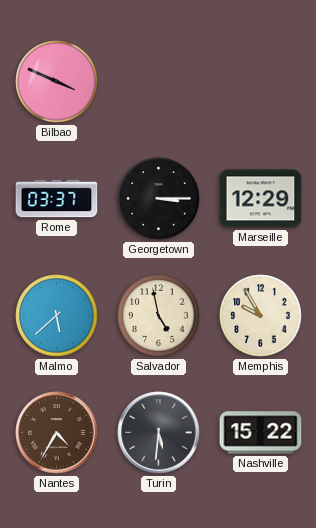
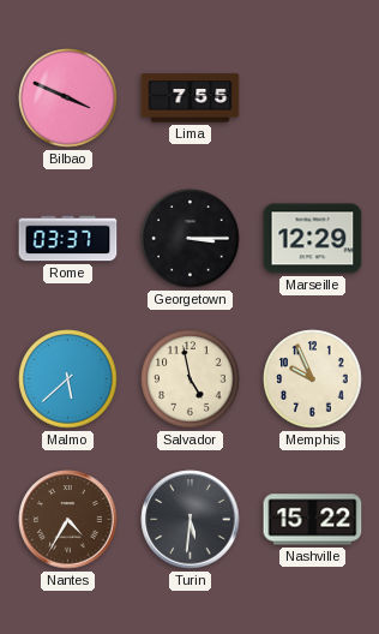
Lima: none -> 7:55 (191, 98)
Memphis: 9:55 -> 9:56 (313, 379)
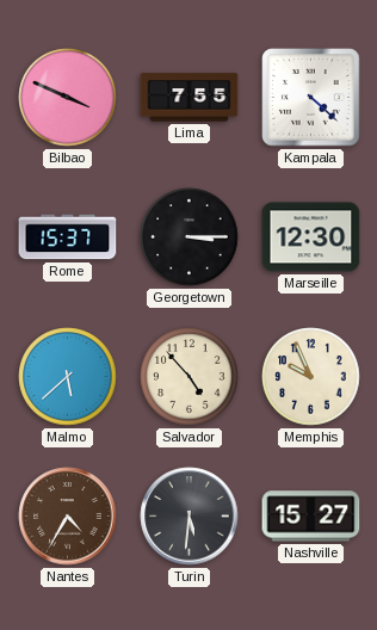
Kampala: none -> 4:22 (311, 98)
Rome: 03:37 -> 15:37 (68, 237)
Marseille: 12:29 -> 12:30 (311, 237)
Salvador: 4:58 -> 4:53 (190, 377)
Nashville: 15:22 -> 15:27 (311, 517)
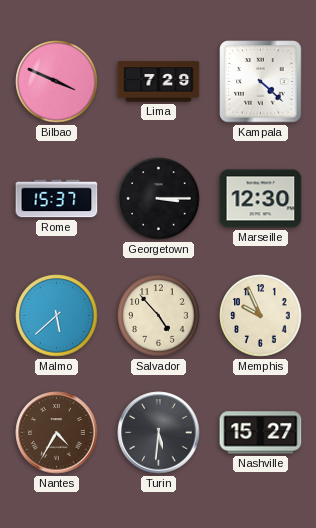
Lima: 7:55 -> 7:29 (159, 82)
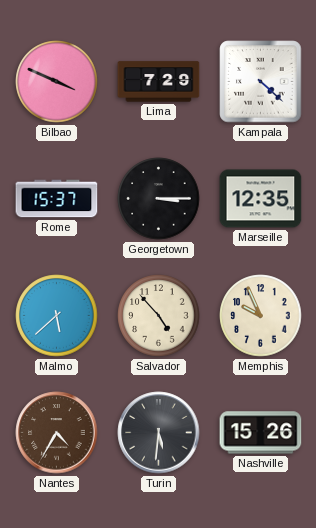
Marseille: 12:30 -> 12:35 (261, 199)
Nashville: 15:27 -> 15:26 (261, 433)
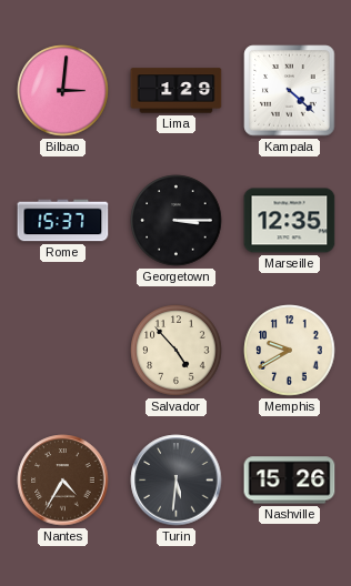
Bilbao: 3:49 -> 3:01 (63, 91)
Lima: 7:29 -> 1:29 (177, 91)
Malmo: 5:38 -> none (57, 316)
Memphis: 9:56 -> 9:40 (290, 351)
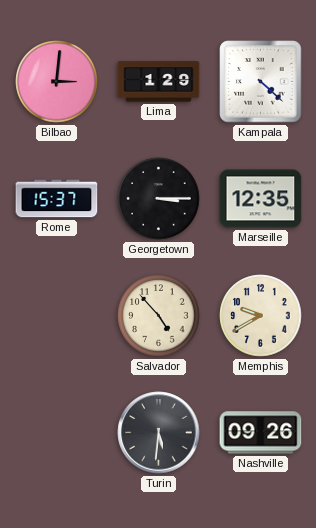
Nantes: 4:35 -> none (63, 481)
Nashville: 15:26 -> 09:26 (261, 433)
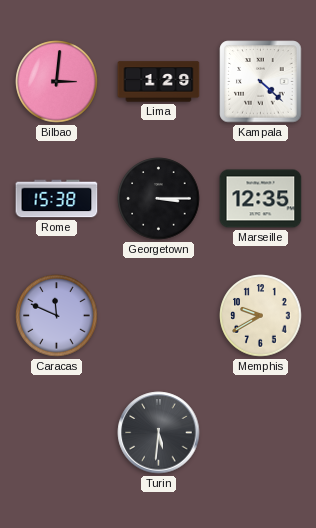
Rome: 15:37 -> 15:38 (57, 199)
Caracas: none -> 11:49 (57, 316)
Salvador: 4:53 -> none (159, 316)
Nashville: 09:26 -> none (261, 433)
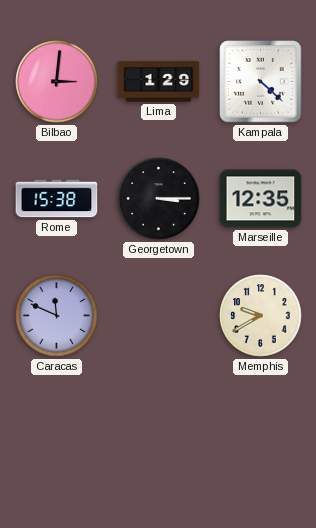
Turin: 5:31 -> none (159, 433)
